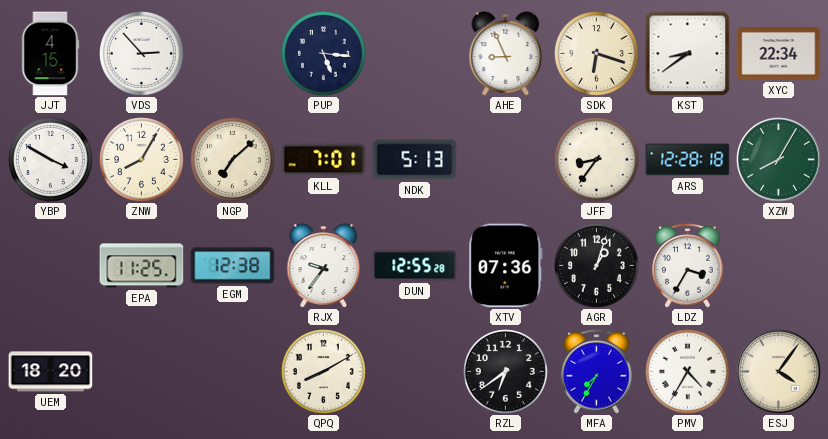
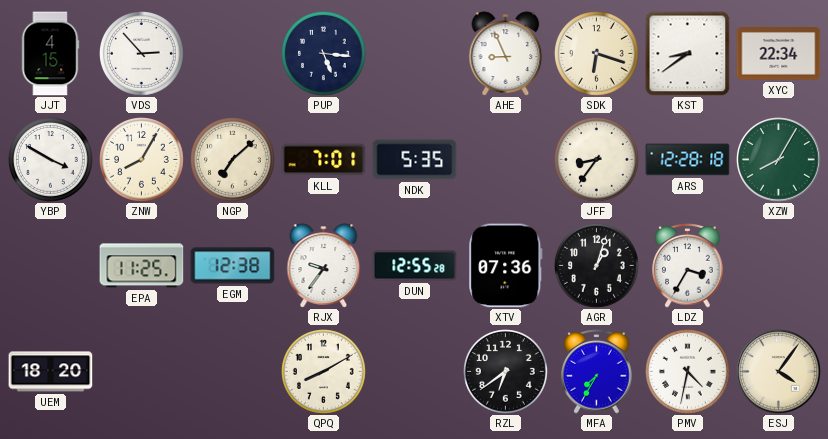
NDK: 5:13 -> 5:35 (415, 160)
PMV: 4:35 -> 4:32 (688, 372)
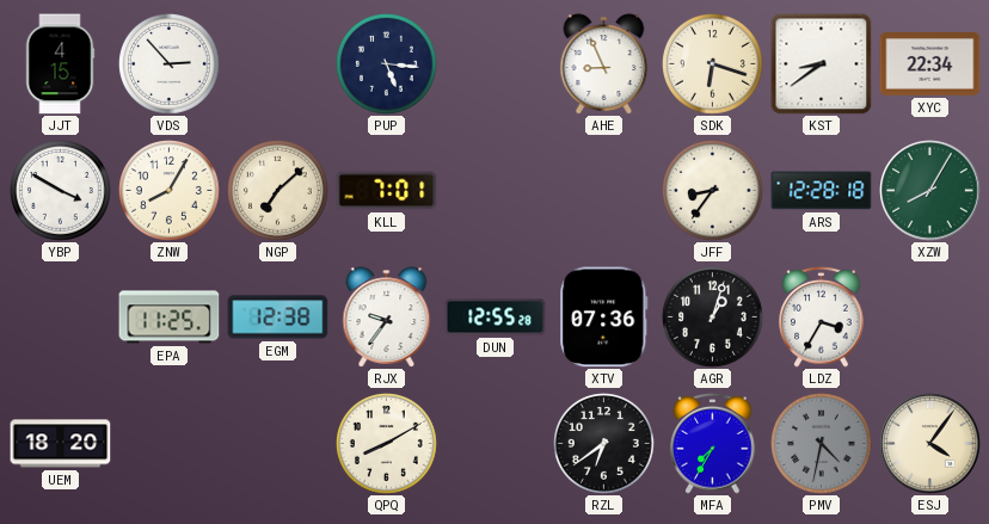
NDK: 5:35 -> none (415, 160)
PMV dial: white -> grey (822, 444)
